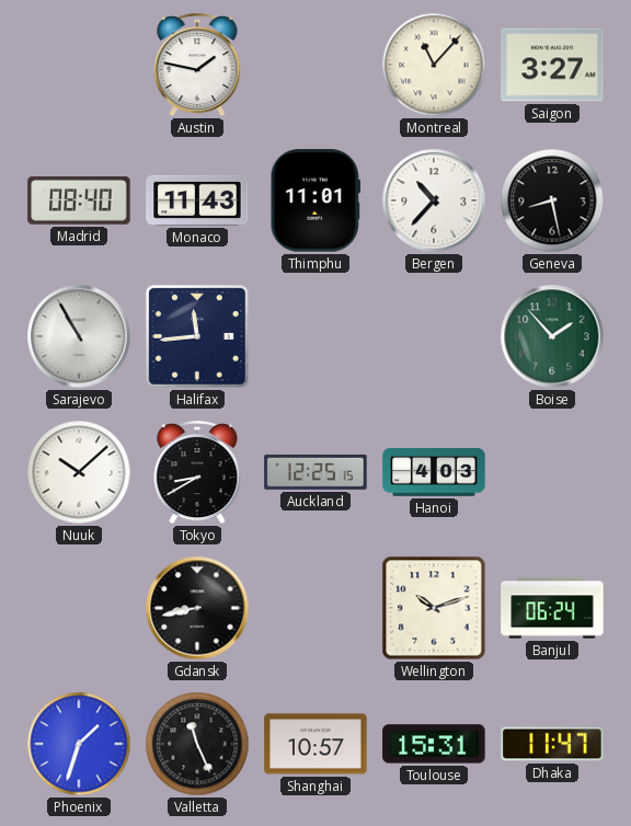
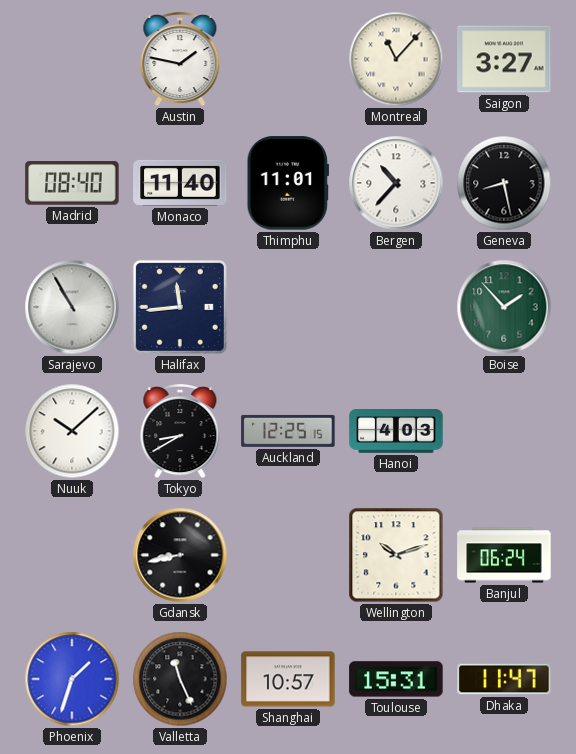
Monaco: 11:43 -> 11:40 (180, 183)
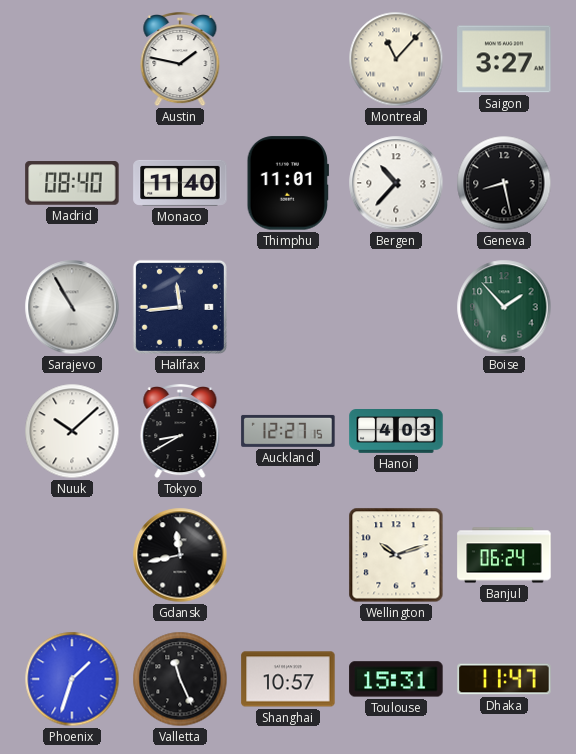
Auckland: 12:25 -> 12:27 (288, 431)
Gdansk: 8:43 -> 11:43 (180, 555)
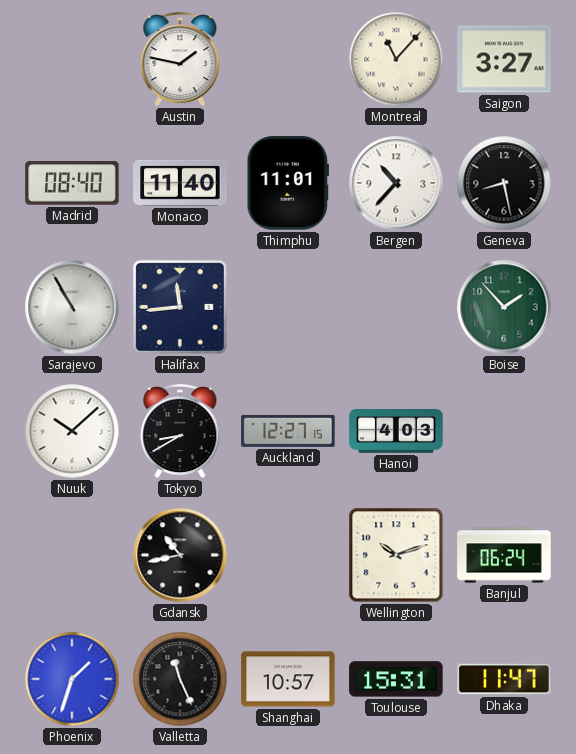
Gdansk: 11:43 -> 10:43 (180, 555)
